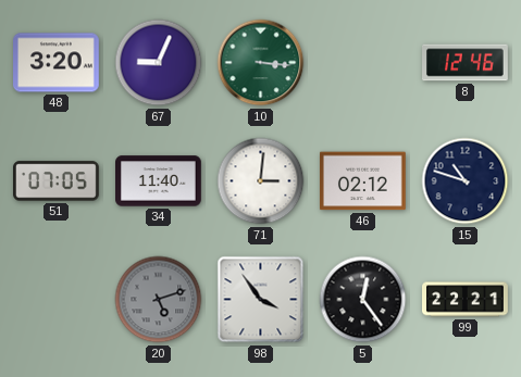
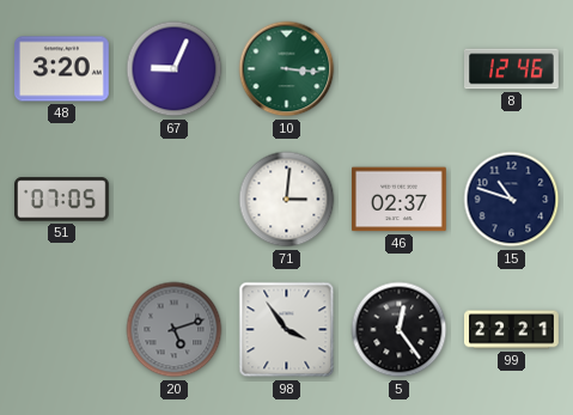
34: 11:40 -> none (159, 181)
46: 02:12 -> 02:37 (400, 200)
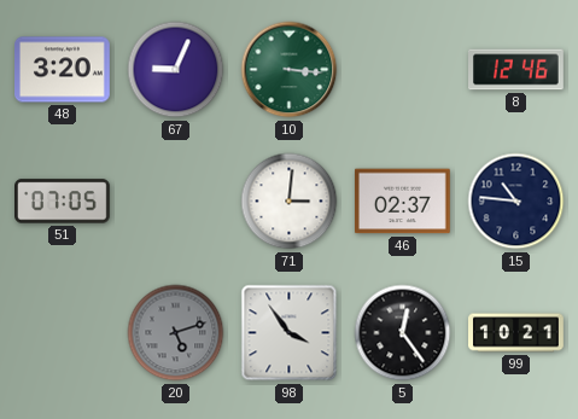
15: 10:48 -> 10:46 (516, 202)
99: 22:21 -> 10:21 (516, 333)
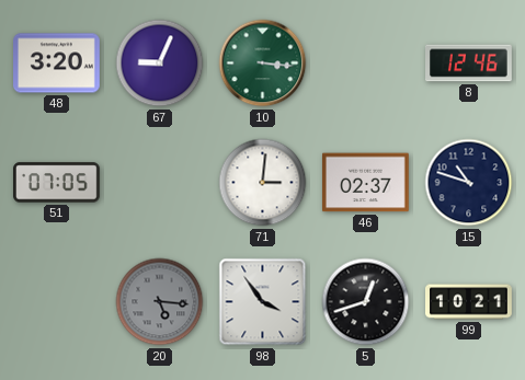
15: 10:46 -> 10:48 (469, 183)
20: 5:12 -> 5:16 (160, 302)
5: 12:24 -> 12:42 (366, 302)
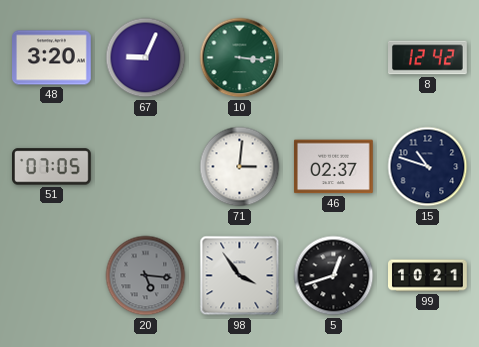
8: 12:46 -> 12:42 (428, 58)
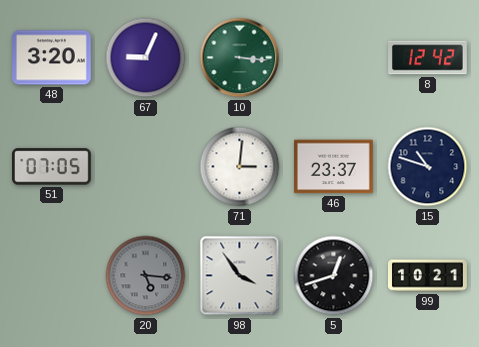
46: 02:37 -> 23:37 (334, 167)
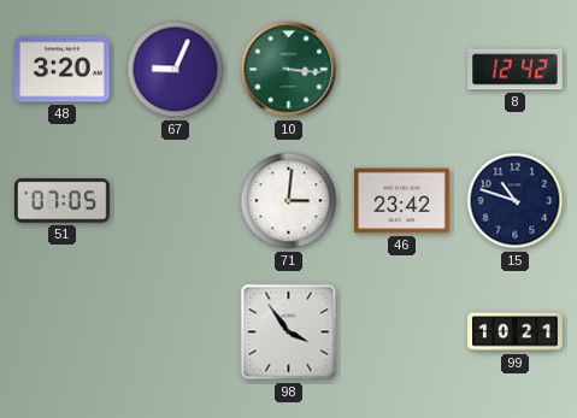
46: 23:37 -> 23:42 (402, 201)
20: 5:16 -> none (146, 276)
5: 12:42 -> none (334, 276)
